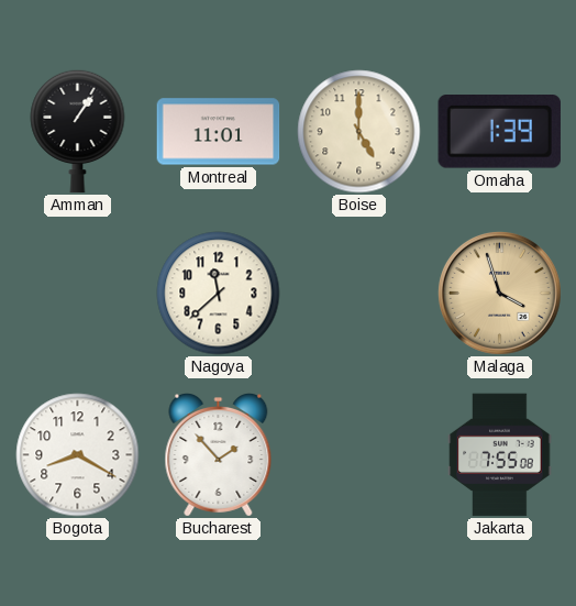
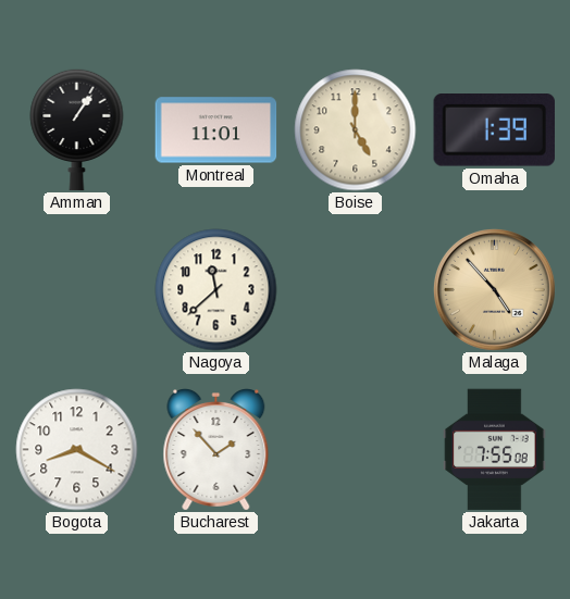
Malaga: 3:57 -> 4:53 (494, 289)
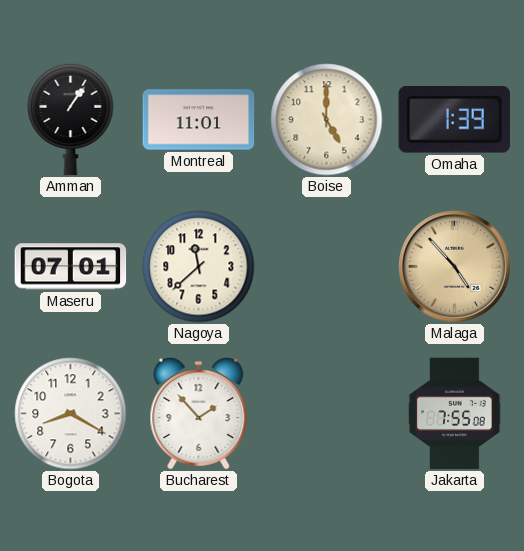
Maseru: none -> 07:01 (71, 267)
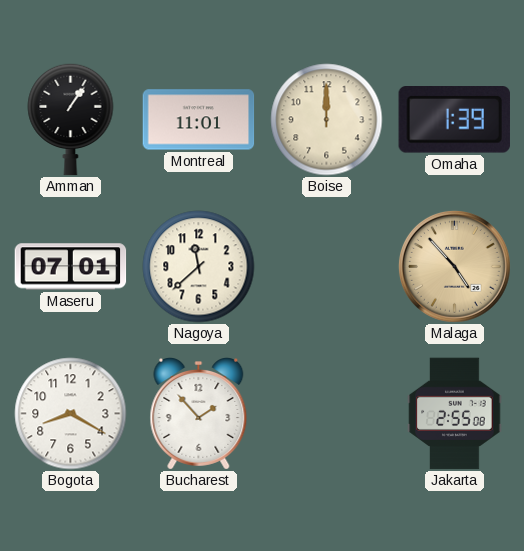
Boise: 5:00 -> 12:00 (327, 120)
Jakarta: 7:55 -> 2:55 (455, 414)
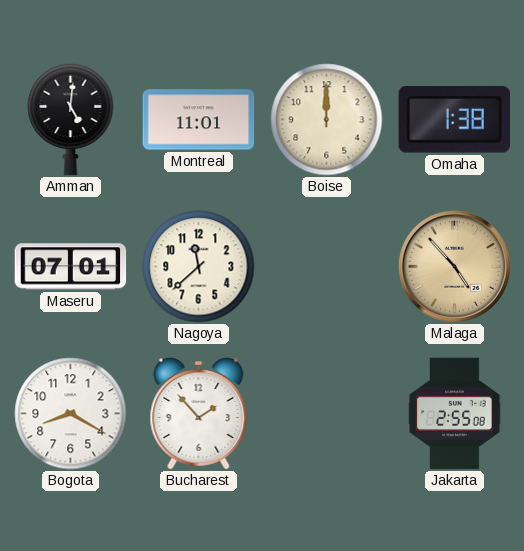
Amman: 1:06 -> 5:01 (71, 119)
Omaha: 1:39 -> 1:38 (454, 120)
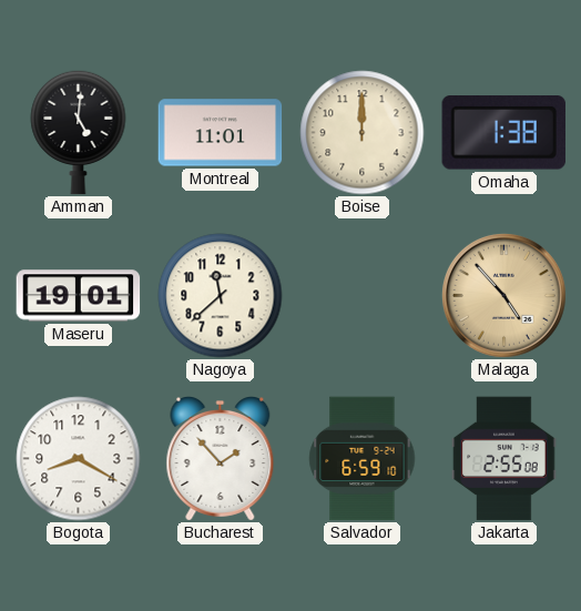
Maseru: 07:01 -> 19:01 (79, 296)
Salvador: none -> 6:59 (363, 459)
